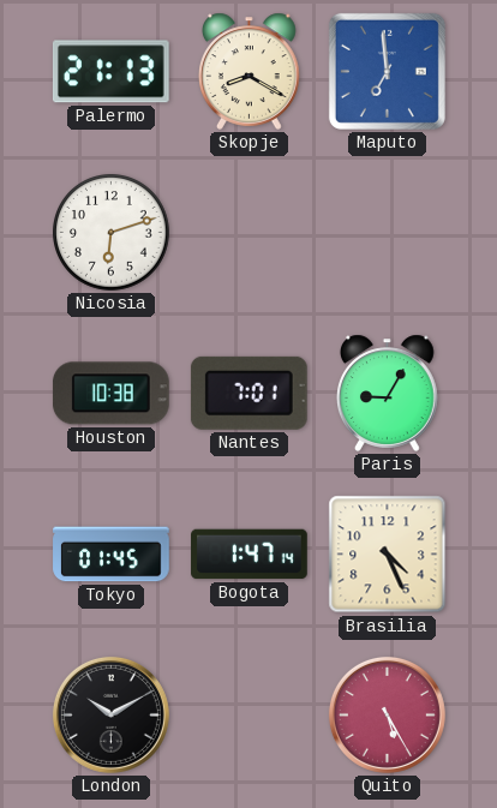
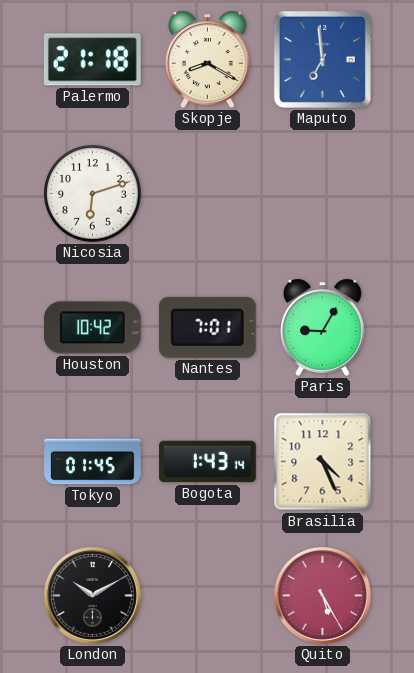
Palermo: 21:13 -> 21:18 (92, 60)
Houston: 10:38 -> 10:42 (92, 328)
Bogota: 1:47 -> 1:43 (208, 462)
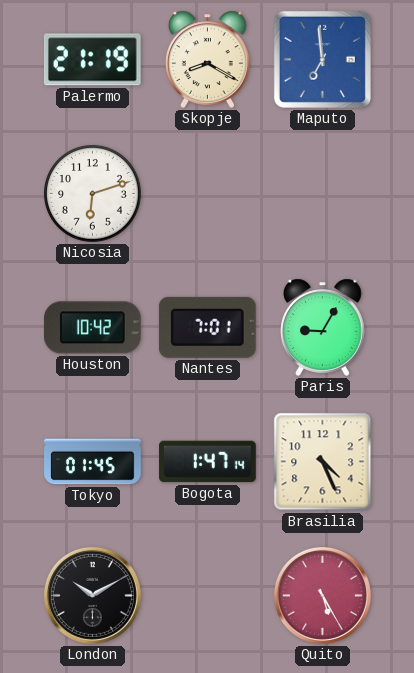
Palermo: 21:18 -> 21:19 (92, 60)
Bogota: 1:43 -> 1:47 (208, 462)
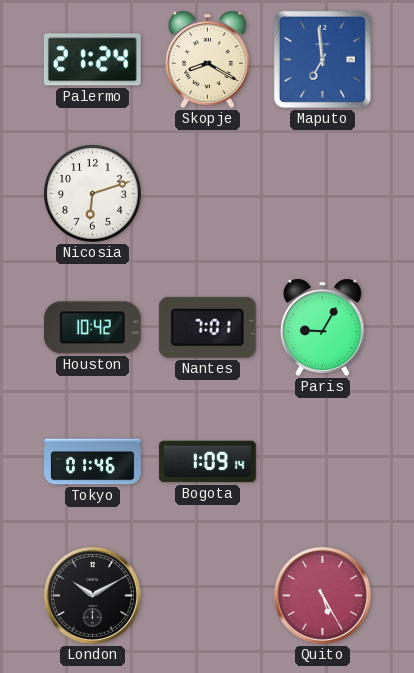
Palermo: 21:19 -> 21:24 (92, 60)
Tokyo: 01:45 -> 01:46 (93, 462)
Bogota: 1:47 -> 1:09 (208, 462)
Brasilia: 4:26 -> none (323, 462)
